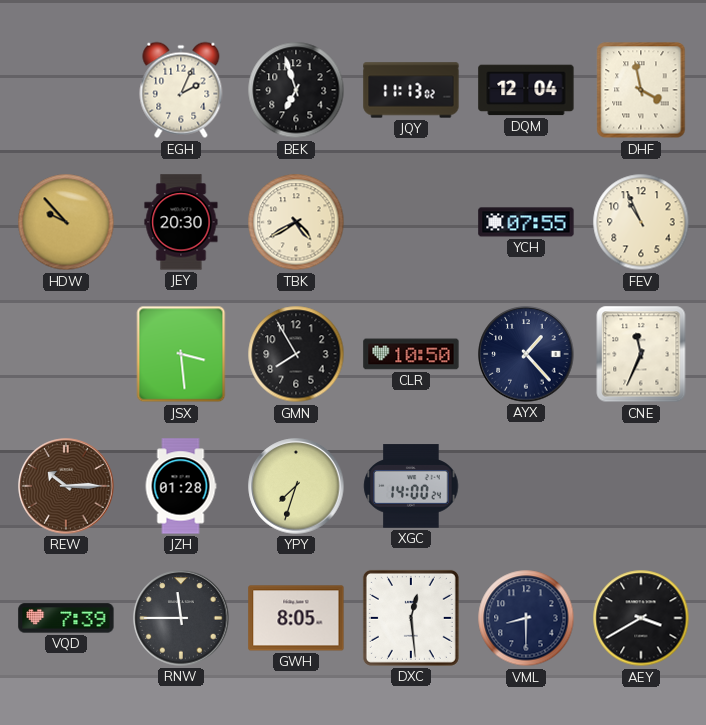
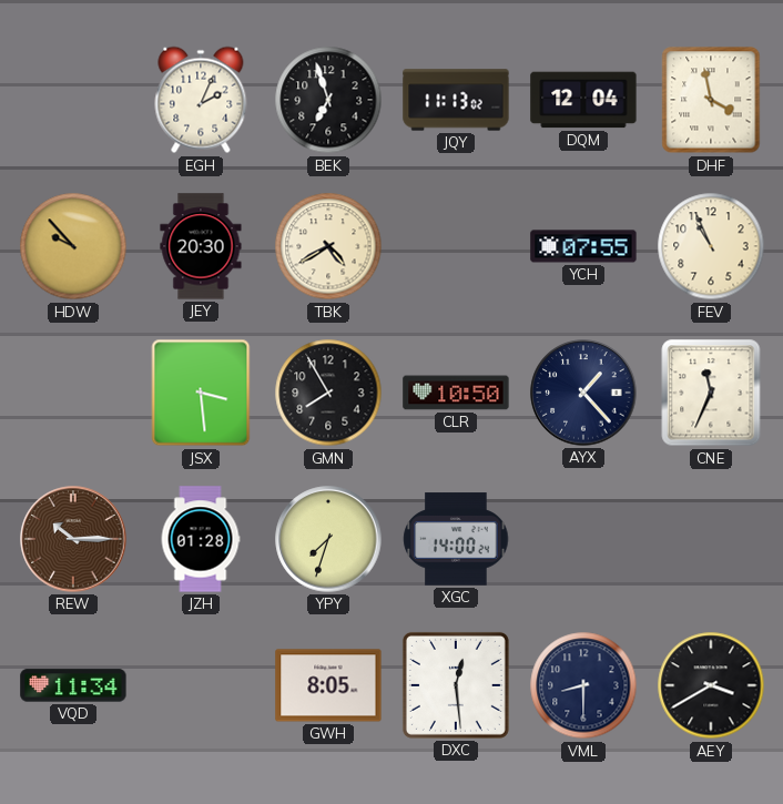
VQD: 7:39 -> 11:34 (73, 685)
RNW: 11:45 -> none (181, 618)
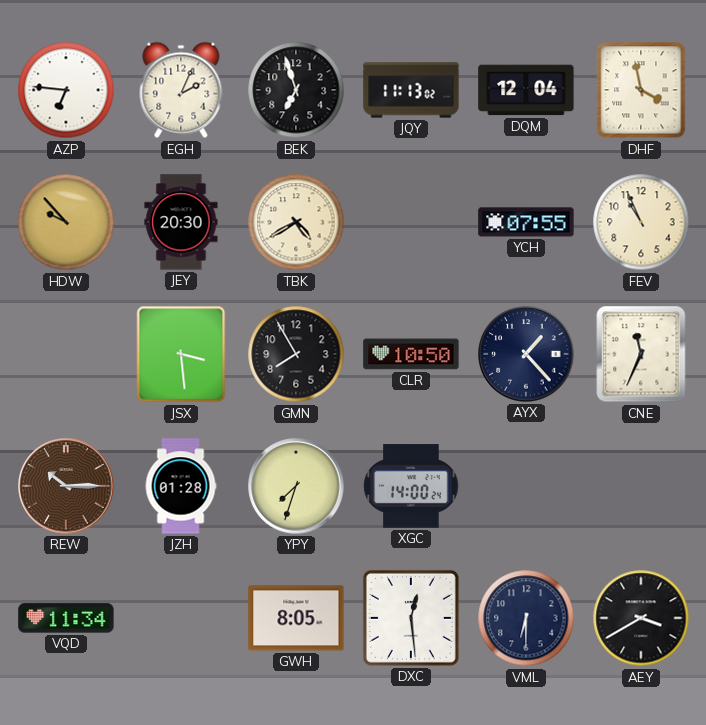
AZP: none -> 6:46 (66, 90)
VML: 8:30 -> 6:30 (526, 618)
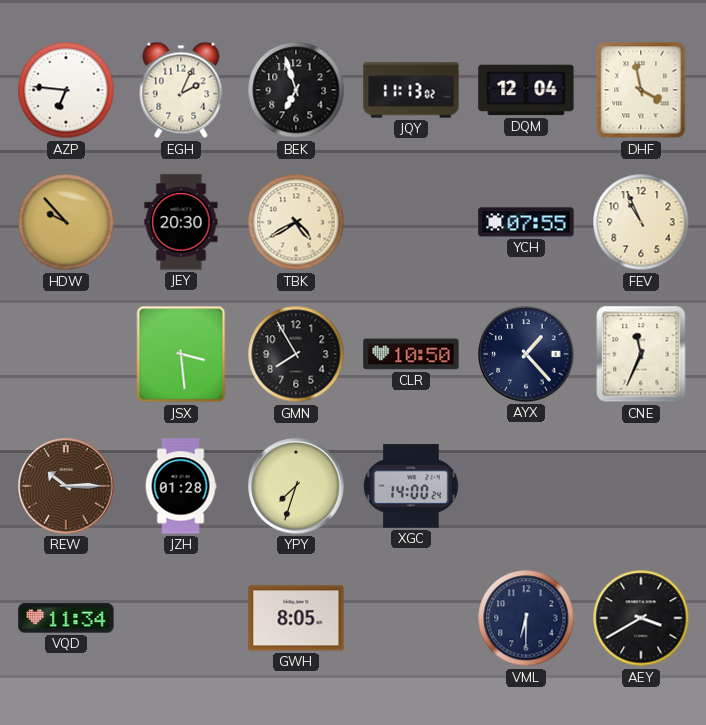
DXC: 12:29 -> none (411, 618)
